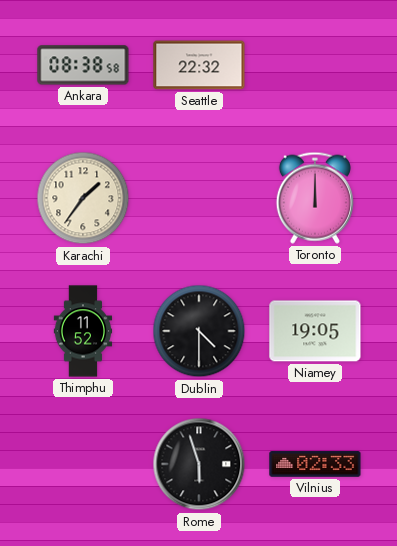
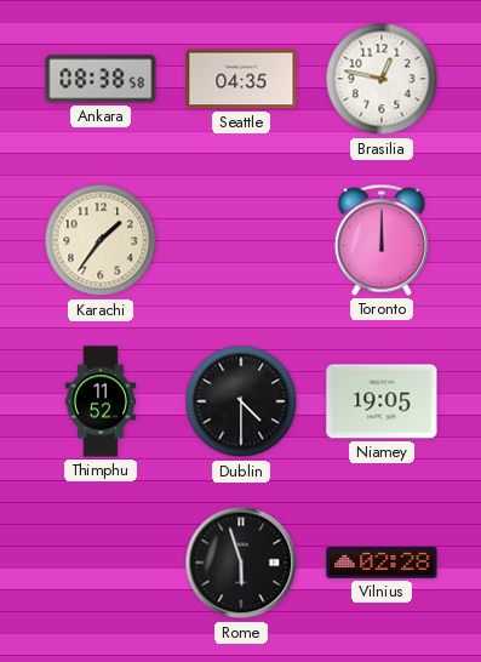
Seattle: 22:32 -> 04:35 (241, 79)
Brasilia: none -> 12:47 (382, 79)
Vilnius: 02:33 -> 02:28 (382, 563)
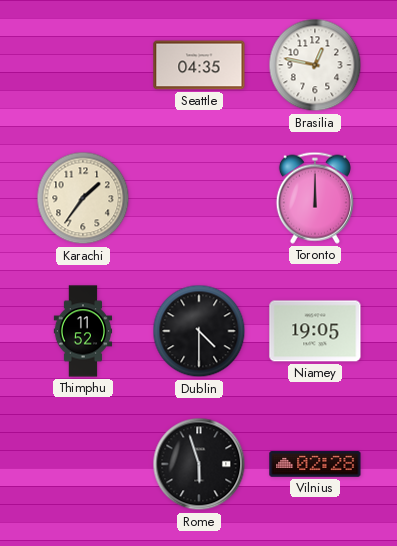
Ankara: 08:38 -> none (101, 79)
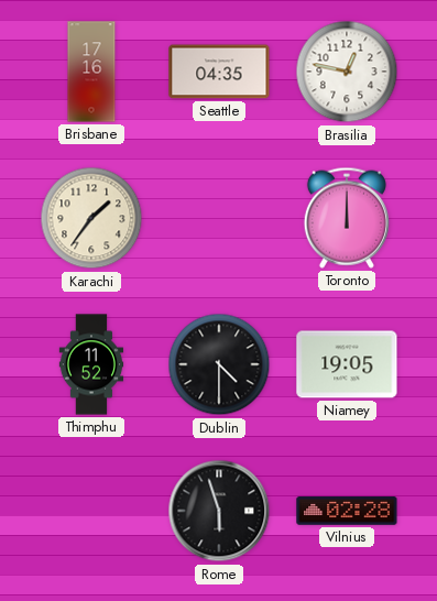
Brisbane: none -> 17:16 (91, 72)
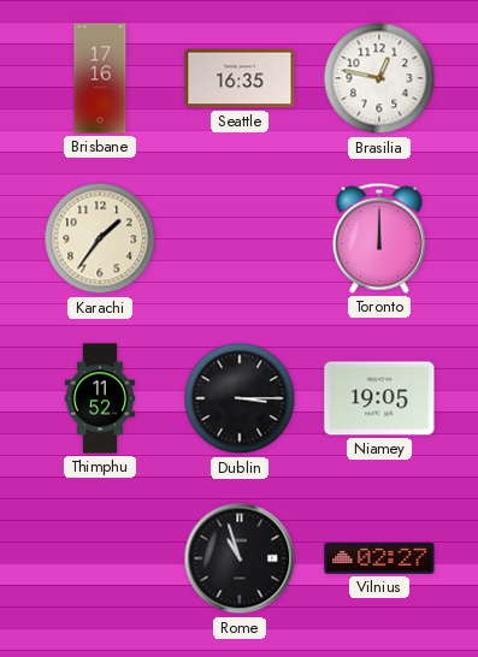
Seattle: 04:35 -> 16:35 (240, 78)
Dublin: 4:30 -> 3:15 (240, 398)
Rome: 5:57 -> 10:57 (240, 558)
Vilnius: 02:28 -> 02:27 (379, 558)
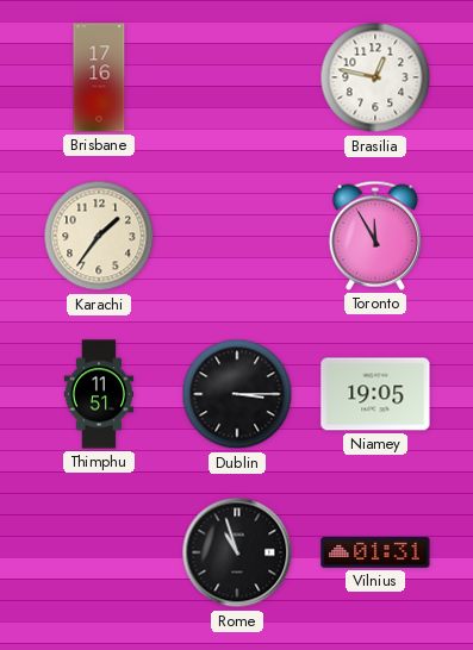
Seattle: 16:35 -> none (240, 78)
Toronto: 12:00 -> 11:55 (375, 236)
Thimphu: 11:52 -> 11:51 (99, 394)
Vilnius: 02:27 -> 01:31 (375, 552)
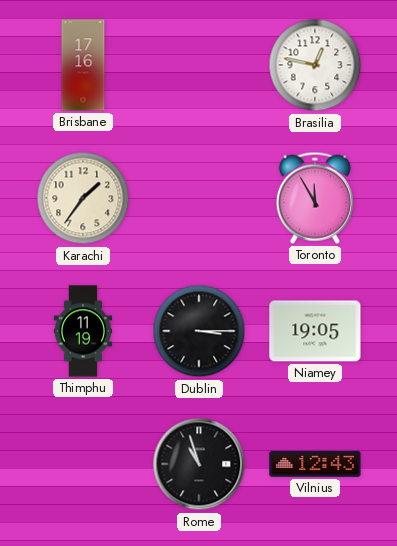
Thimphu: 11:51 -> 11:19 (83, 331)
Vilnius: 01:31 -> 12:43 (315, 464)
